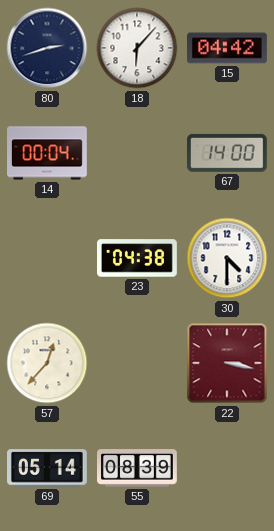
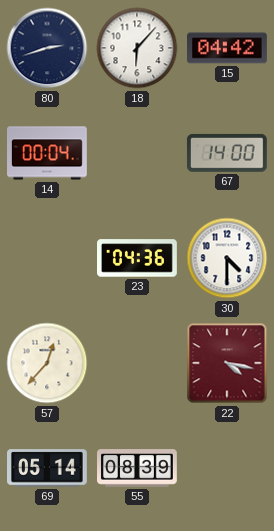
23: 04:38 -> 04:36 (138, 258)
22: 3:17 -> 4:17 (227, 363)
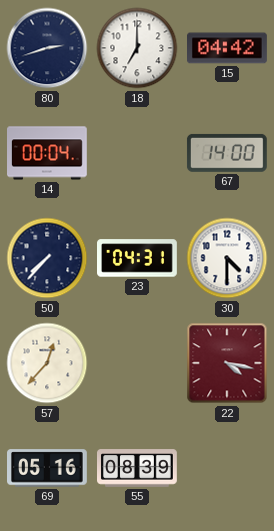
18: 6:07 -> 7:00 (137, 48)
50: none -> 7:37 (47, 258)
23: 04:36 -> 04:31 (138, 258)
69: 05:14 -> 05:16 (48, 468)
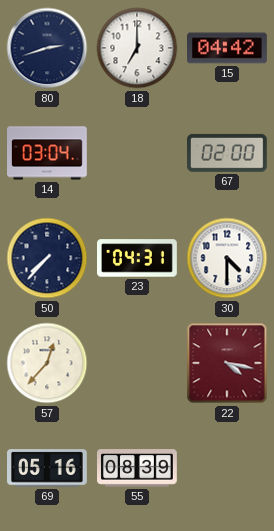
14: 00:04 -> 03:04 (48, 153)
67: 14:00 -> 02:00 (227, 153)
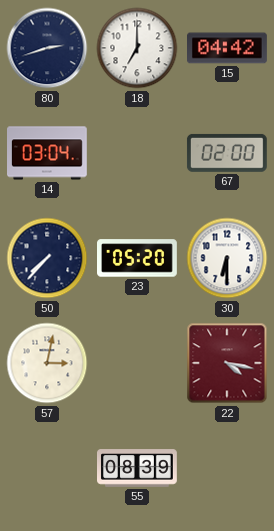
23: 04:31 -> 05:20 (138, 258)
30: 4:30 -> 6:30 (227, 258)
57: 12:37 -> 3:02 (47, 363)
69: 05:16 -> none (48, 468)
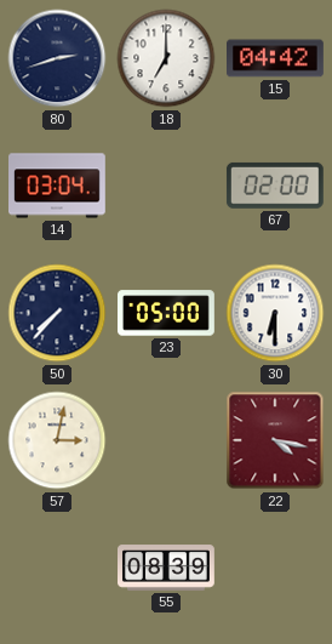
23: 05:20 -> 05:00 (167, 313)
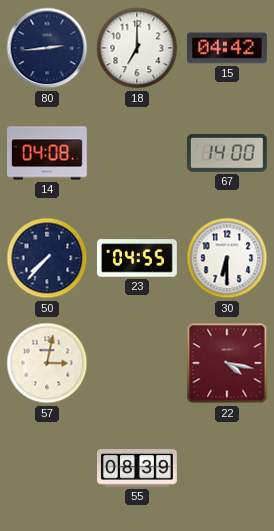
80: 2:42 -> 2:44 (47, 48)
14: 03:04 -> 04:08 (48, 153)
67: 02:00 -> 14:00 (227, 153)
23: 05:00 -> 04:55 (138, 258)
